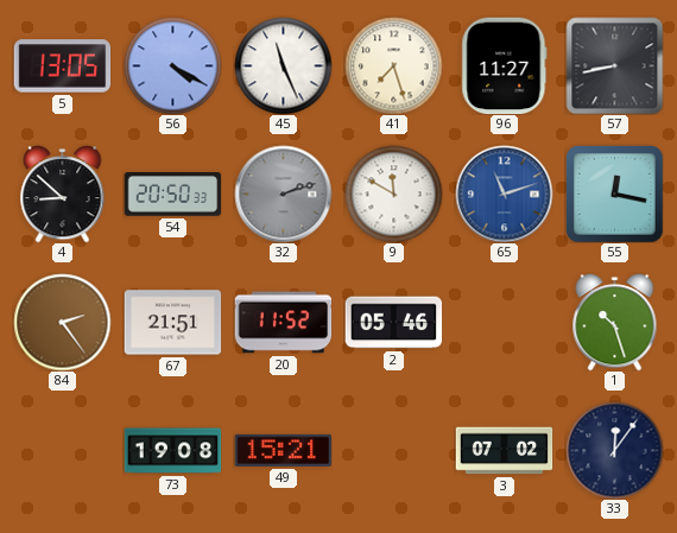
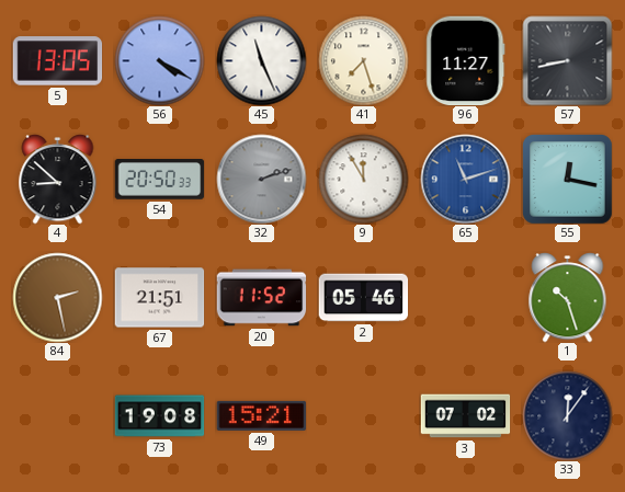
9: 11:50 -> 11:55 (363, 179)
84: 2:24 -> 2:28 (57, 297)
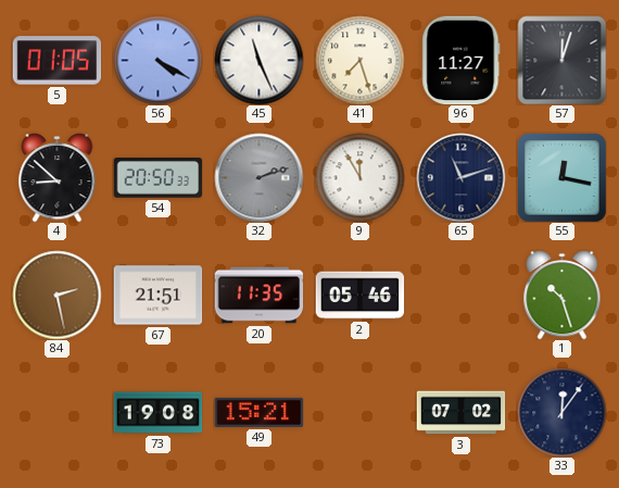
5: 13:05 -> 01:05 (56, 61)
57: 8:43 -> 12:03 (561, 60)
65 dial: blue -> navy (460, 177)
20: 11:52 -> 11:35 (258, 296)
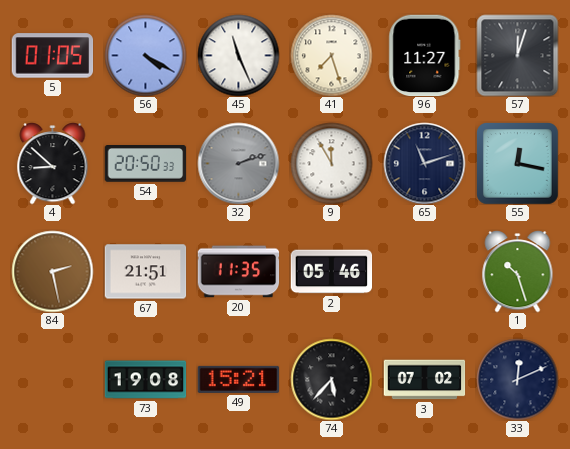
74: none -> 5:37 (331, 379)
33: 12:06 -> 12:11 (517, 379)
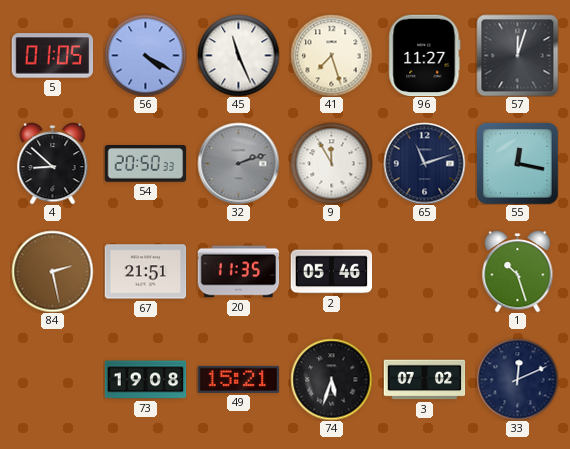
74: 5:37 -> 5:33 (331, 379)
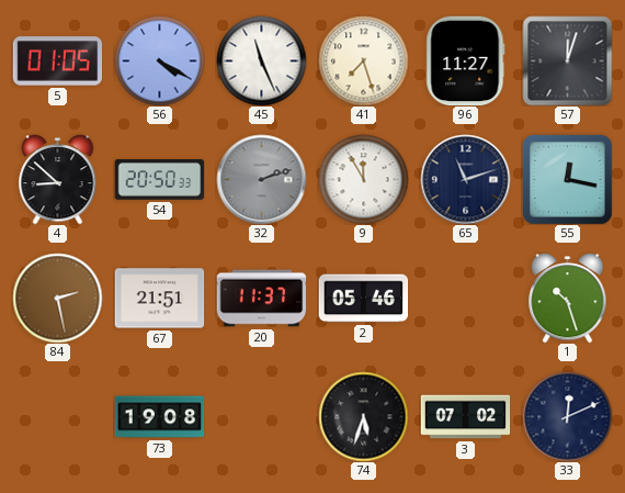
20: 11:35 -> 11:37 (261, 299)
49: 15:21 -> none (238, 379)
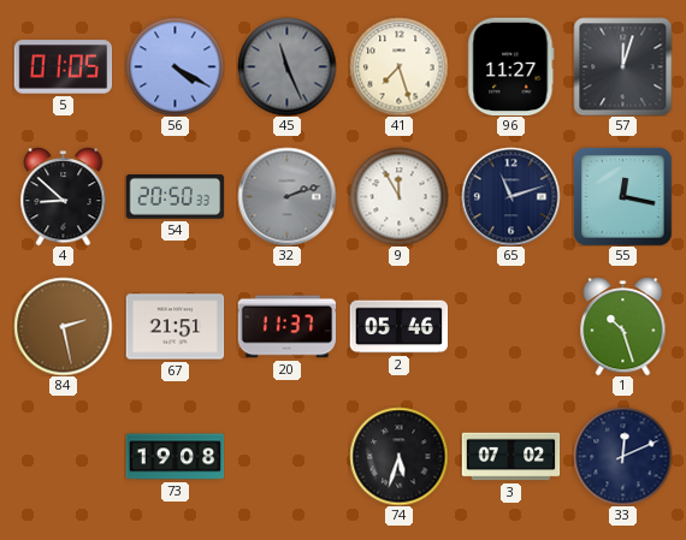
45 dial: white -> grey (286, 66)
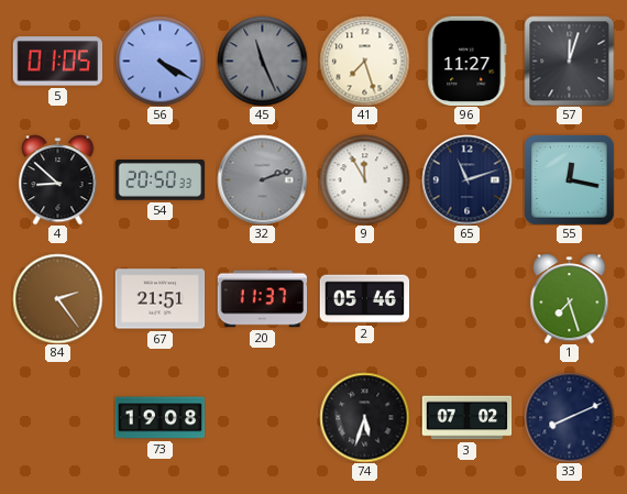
84: 2:28 -> 2:24 (57, 298)
1: 10:27 -> 7:27 (570, 299)
33: 12:11 -> 8:11 (569, 417)
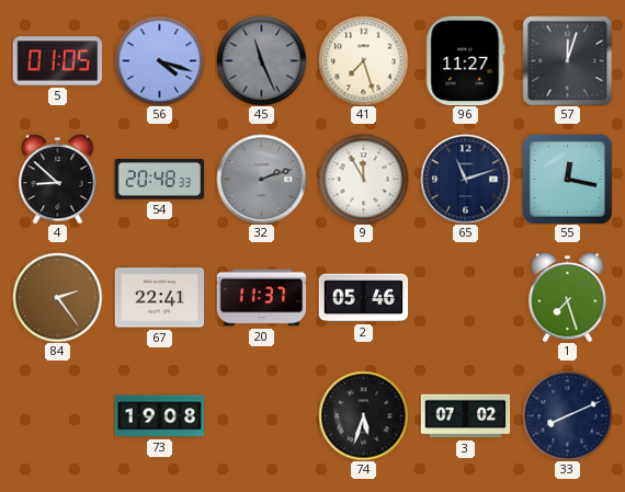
56: 4:20 -> 4:18 (159, 60)
54: 20:50 -> 20:48 (159, 180)
67: 21:51 -> 22:41 (159, 298)
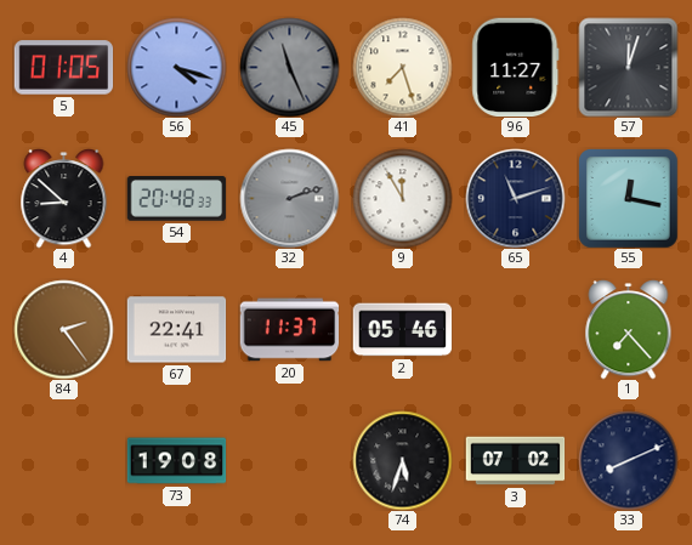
1: 7:27 -> 7:23 (629, 330)
